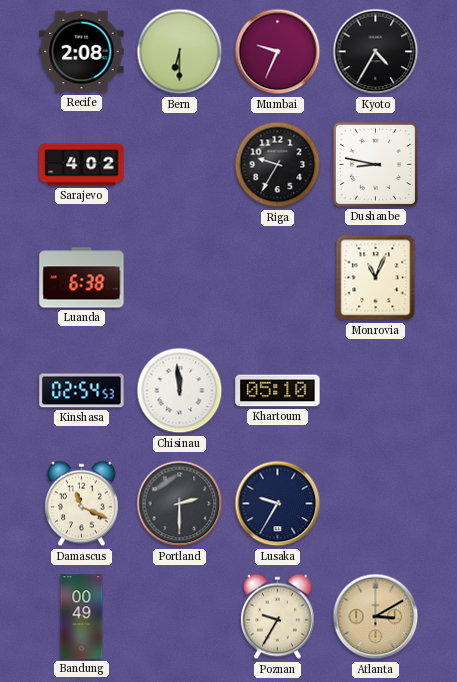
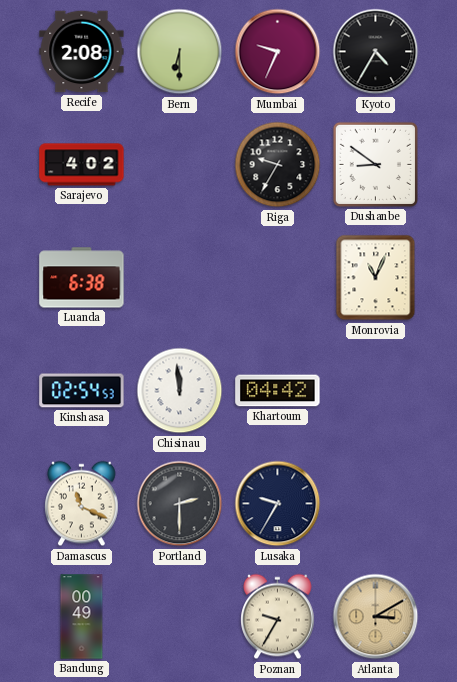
Dushanbe: 8:47 -> 8:51 (375, 164)
Khartoum: 05:10 -> 04:42 (278, 391)
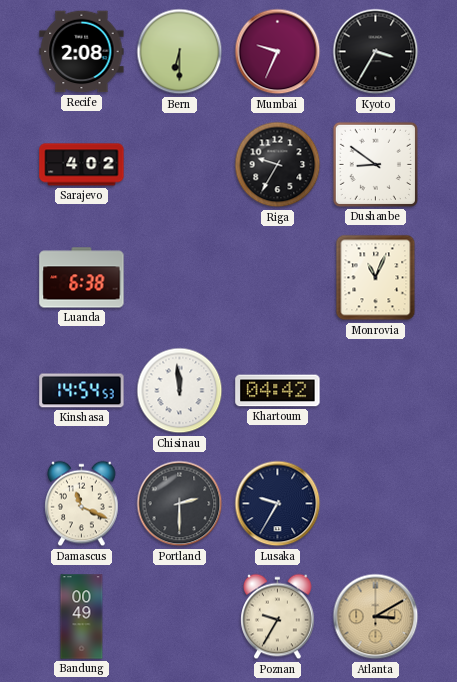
Kyoto: 4:35 -> 3:35 (376, 52)
Kinshasa: 02:54 -> 14:54 (82, 391)
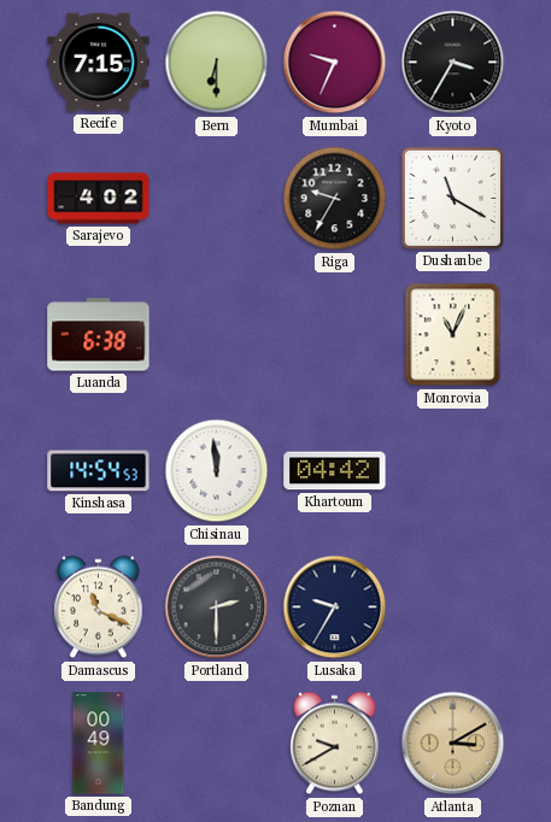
Recife: 2:08 -> 7:15 (99, 63)
Dushanbe: 8:51 -> 11:20 (452, 198)
Poznan: 9:35 -> 9:40 (335, 744)
